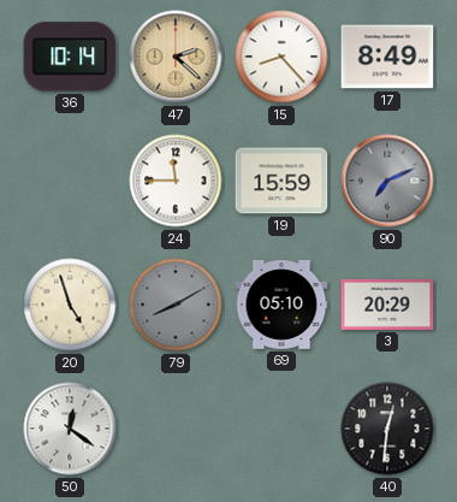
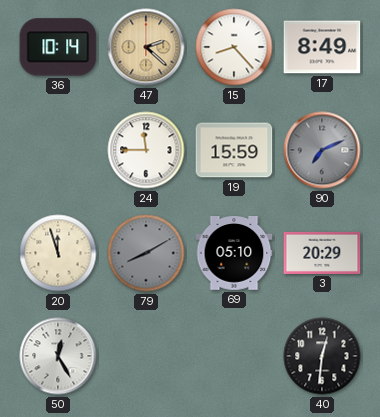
20: 4:57 -> 11:57 (58, 253)
50: 12:21 -> 12:25 (58, 356)
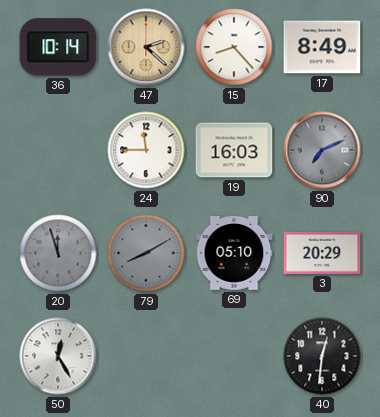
19: 15:59 -> 16:03 (234, 150)
20 dial: cream -> grey (58, 253)
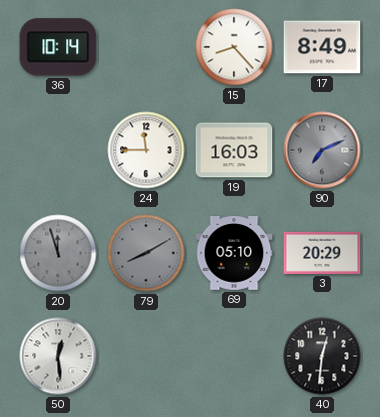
47: 2:22 -> none (146, 47)
50: 12:25 -> 12:29 (58, 356)
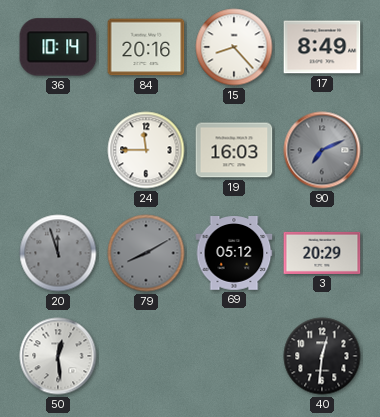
84: none -> 20:16 (146, 47)
69: 05:10 -> 05:12 (234, 254)
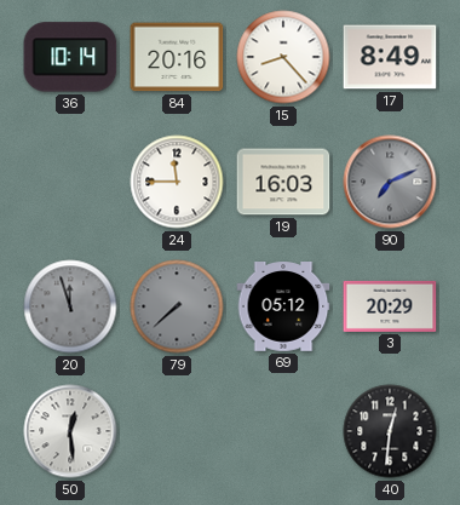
79: 8:10 -> 7:38 (177, 306)
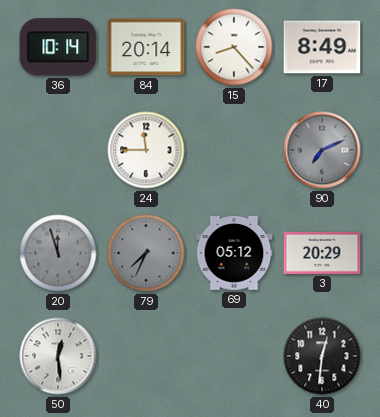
84: 20:16 -> 20:14 (146, 47)
19: 16:03 -> none (283, 182)
79: 7:38 -> 7:34 (146, 253)
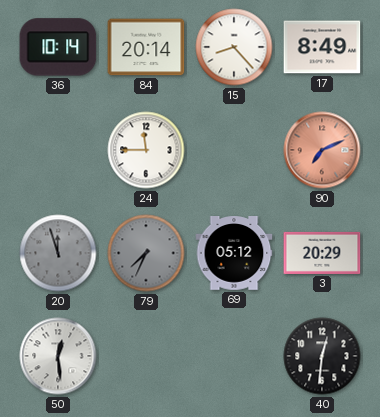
90 dial: grey -> salmon (322, 150)
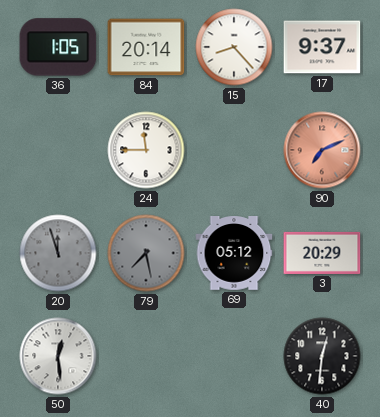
36: 10:14 -> 1:05 (58, 47)
17: 8:49 -> 9:37 (322, 47)
79: 7:34 -> 7:28 (146, 253)
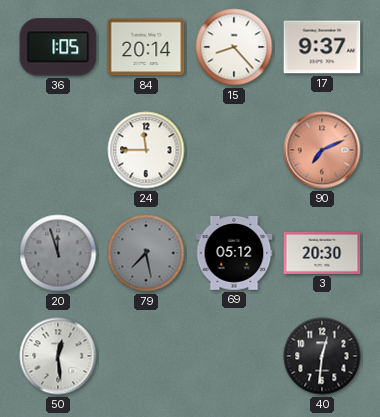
3: 20:29 -> 20:30 (322, 253)
